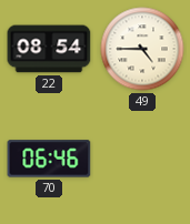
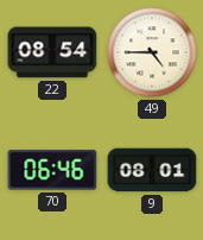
9: none -> 08:01 (152, 170)
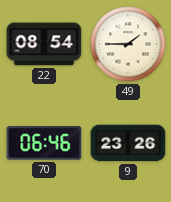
49: 4:45 -> 1:45 (128, 44)
9: 08:01 -> 23:26 (128, 143)
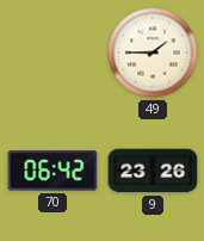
22: 08:54 -> none (44, 44)
70: 06:46 -> 06:42 (52, 171)
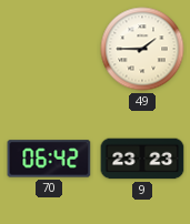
9: 23:26 -> 23:23 (142, 159)
